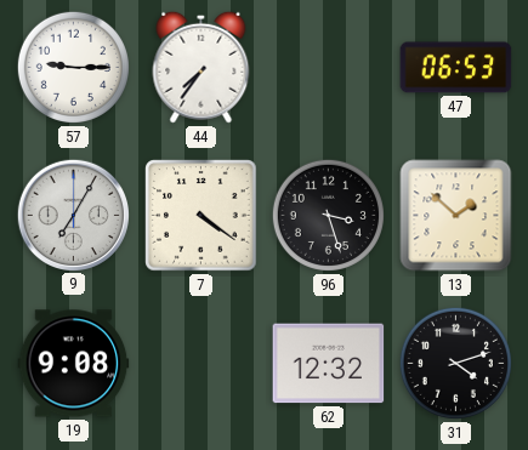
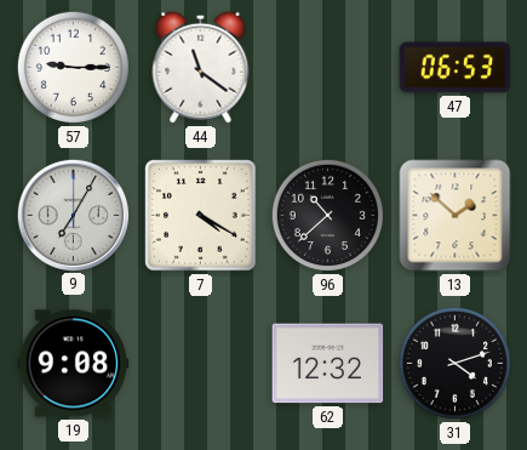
44: 7:36 -> 11:21 (201, 67)
7: 4:21 -> 4:20 (201, 216)
96: 3:27 -> 10:38 (327, 215)
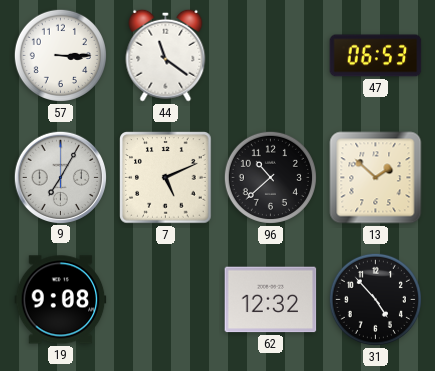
57: 9:15 -> 3:15 (60, 55)
7: 4:20 -> 5:11 (166, 178)
31: 4:12 -> 4:53 (375, 299)
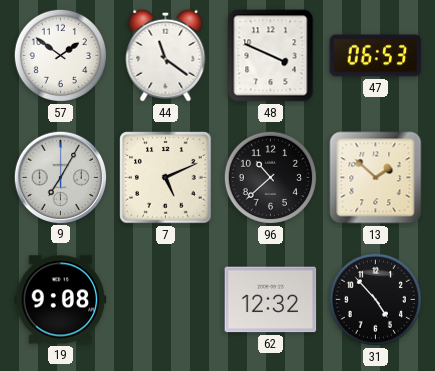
57: 3:15 -> 1:51 (60, 55)
48: none -> 3:49 (271, 56)
